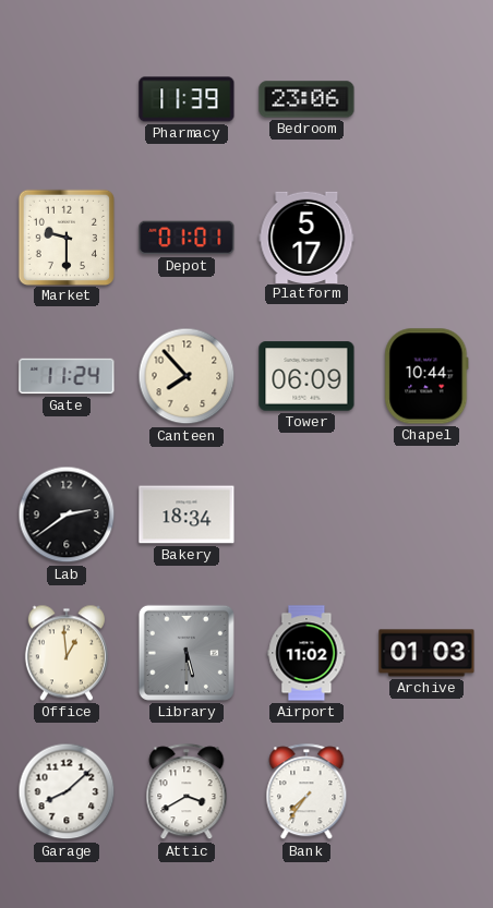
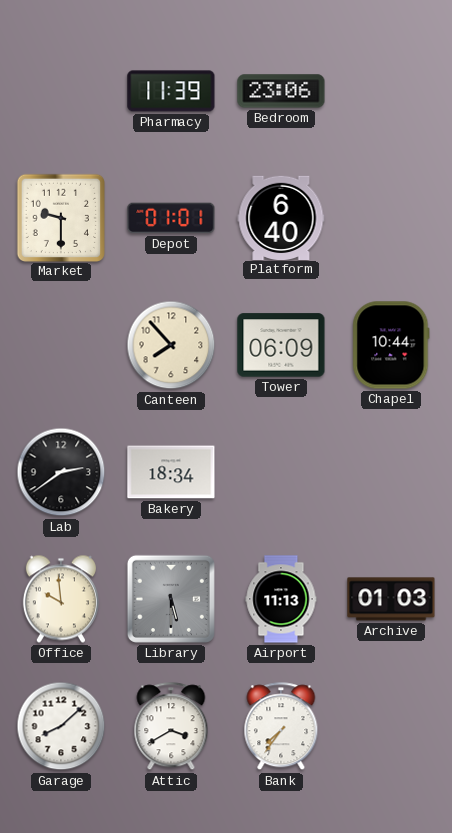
Platform: 5:17 -> 6:40 (281, 217)
Gate: 11:24 -> none (67, 376)
Office: 12:59 -> 9:59 (61, 599)
Airport: 11:02 -> 11:13 (281, 599)
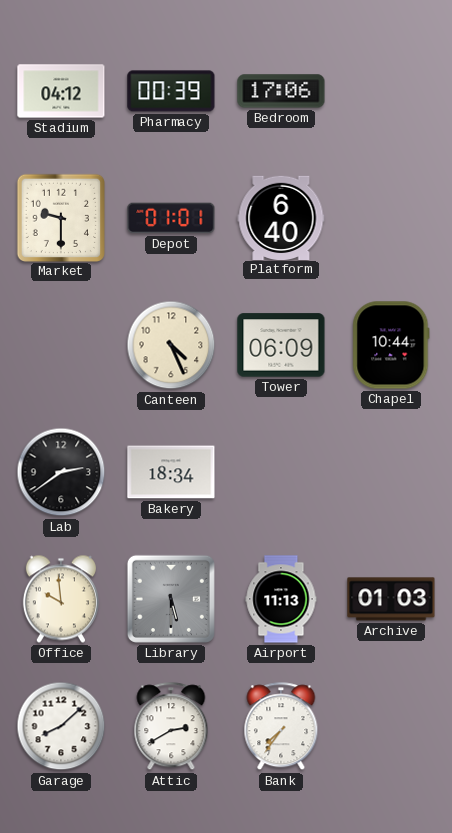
Stadium: none -> 04:12 (61, 91)
Pharmacy: 11:39 -> 00:39 (171, 91)
Bedroom: 23:06 -> 17:06 (281, 91)
Canteen: 7:53 -> 4:26 (171, 345)
Attic: 3:40 -> 2:40 (171, 727)
